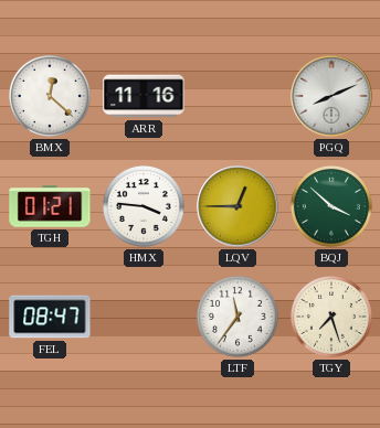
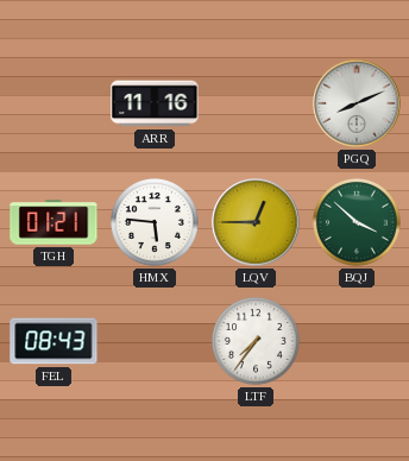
BMX: 12:22 -> none (50, 96)
HMX: 3:46 -> 5:46 (155, 222)
FEL: 08:47 -> 08:43 (54, 341)
LTF: 11:36 -> 7:36 (256, 341)
TGY: 7:27 -> none (331, 317)
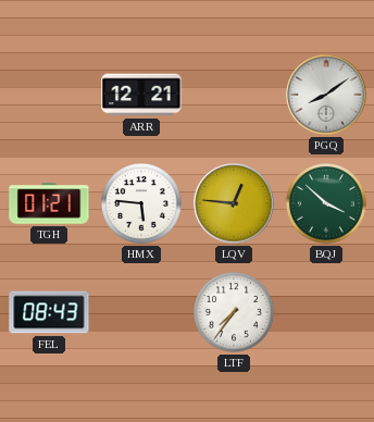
ARR: 11:16 -> 12:21 (141, 95)
PGQ: 8:11 -> 8:09 (326, 95)
LQV: 12:45 -> 12:46 (234, 203)
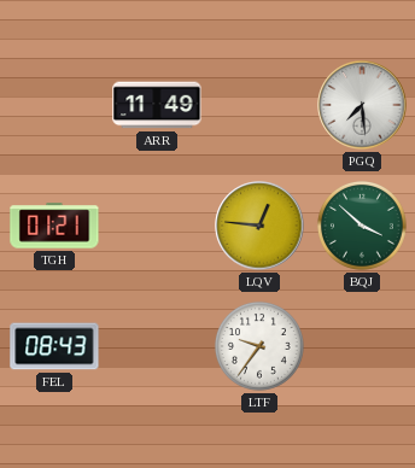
ARR: 12:21 -> 11:49 (157, 105)
PGQ: 8:09 -> 7:29 (362, 105)
HMX: 5:46 -> none (141, 203)
LTF: 7:36 -> 9:36 (259, 346)
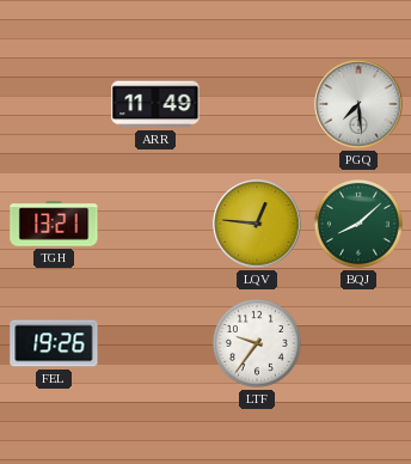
TGH: 01:21 -> 13:21 (54, 224)
BQJ: 3:52 -> 8:08 (358, 224)
FEL: 08:43 -> 19:26 (54, 343)
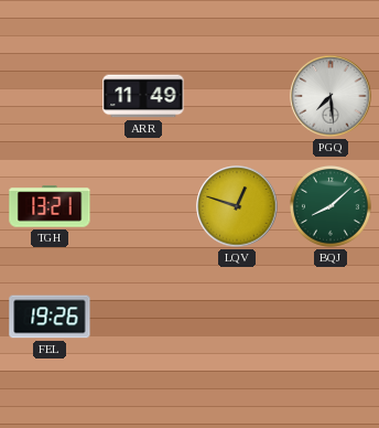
LQV: 12:46 -> 12:48 (237, 206)
LTF: 9:36 -> none (257, 343)
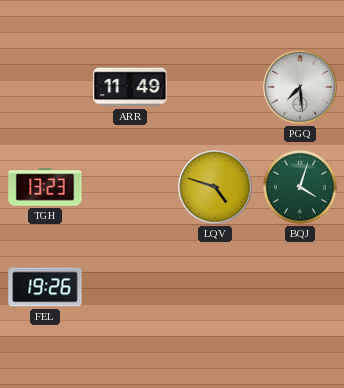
TGH: 13:21 -> 13:23 (45, 187)
LQV: 12:48 -> 4:48 (215, 187)
BQJ: 8:08 -> 4:03 (300, 187)
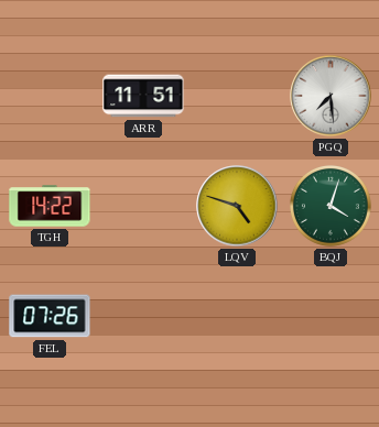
ARR: 11:49 -> 11:51 (143, 96)
TGH: 13:23 -> 14:22 (50, 206)
FEL: 19:26 -> 07:26 (50, 316)
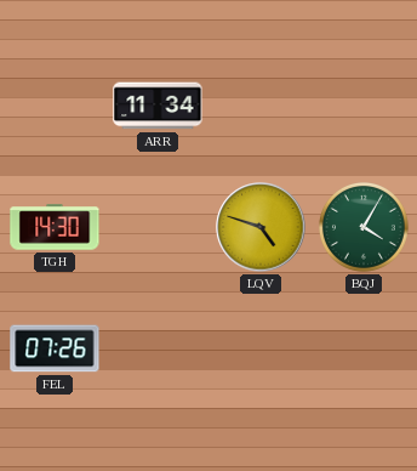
ARR: 11:51 -> 11:34 (158, 106)
PGQ: 7:29 -> none (331, 96)
TGH: 14:22 -> 14:30 (55, 227)
BQJ: 4:03 -> 4:05 (364, 227)
